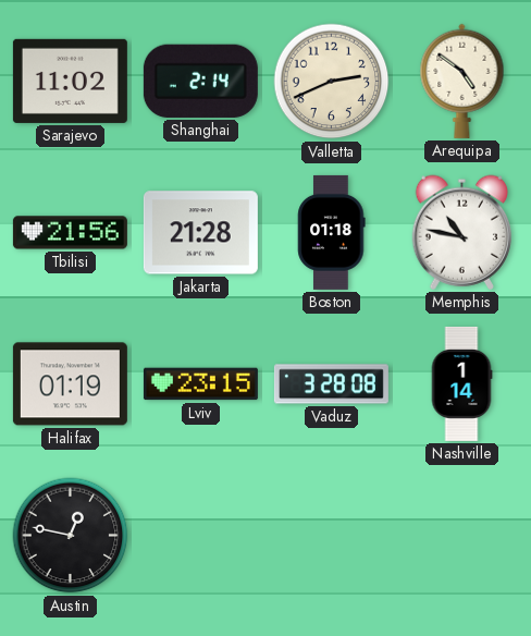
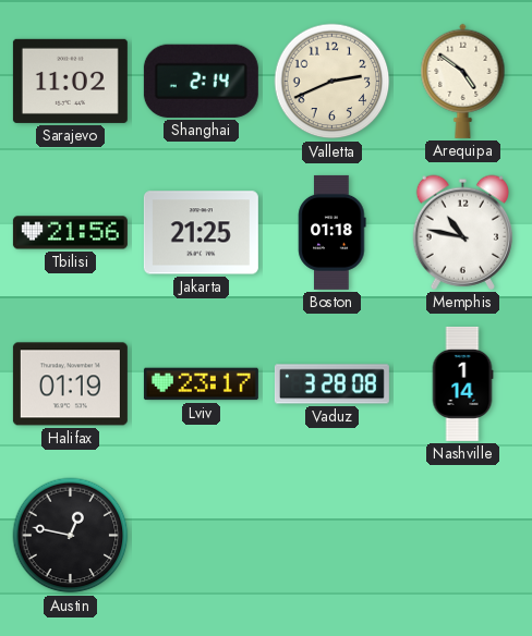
Jakarta: 21:28 -> 21:25 (201, 233)
Lviv: 23:15 -> 23:17 (201, 384)
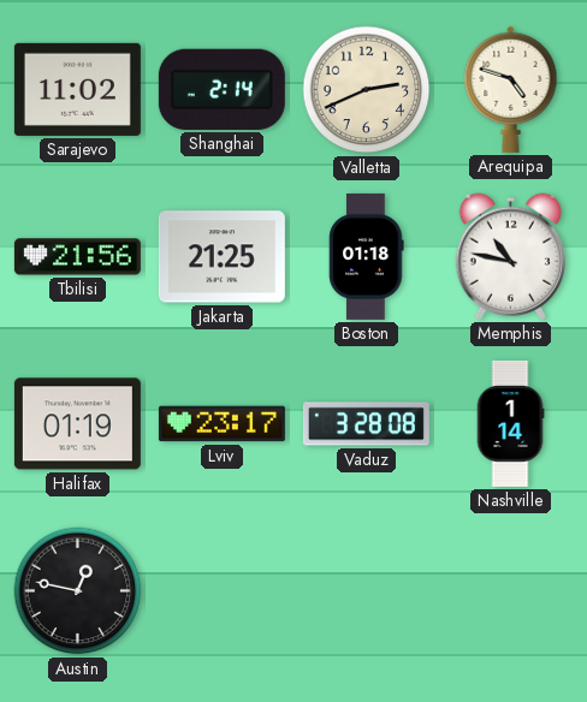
Arequipa: 4:51 -> 4:48 (511, 89)
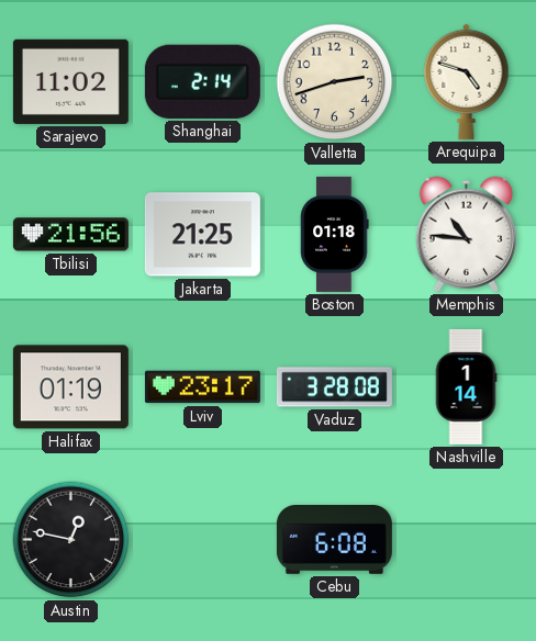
Valletta: 2:41 -> 2:42 (335, 82)
Memphis: 10:47 -> 10:46 (466, 234)
Cebu: none -> 6:08 (334, 540)
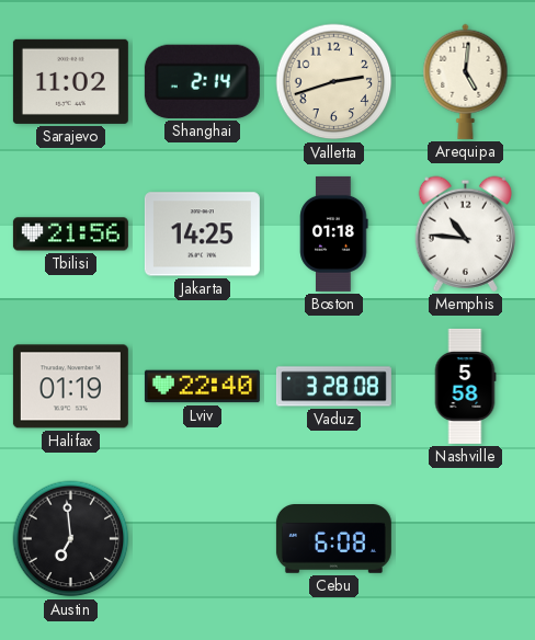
Arequipa: 4:48 -> 5:01 (466, 81)
Jakarta: 21:25 -> 14:25 (202, 235)
Lviv: 23:17 -> 22:40 (202, 387)
Nashville: 1:14 -> 5:58 (465, 386)
Austin: 12:47 -> 6:59 (71, 539)
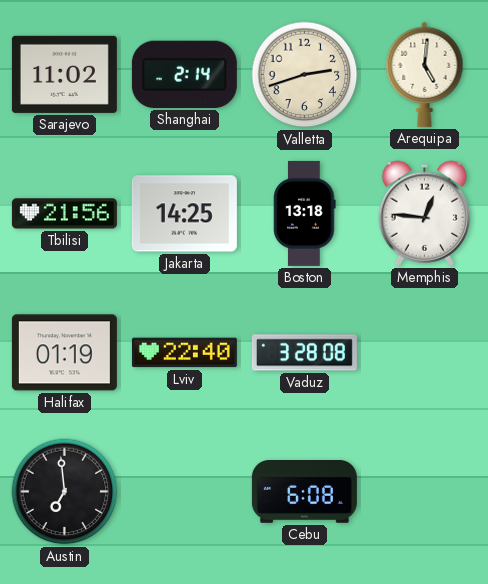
Boston: 01:18 -> 13:18 (305, 213)
Memphis: 10:46 -> 12:46 (424, 213)
Nashville: 5:58 -> none (465, 386)
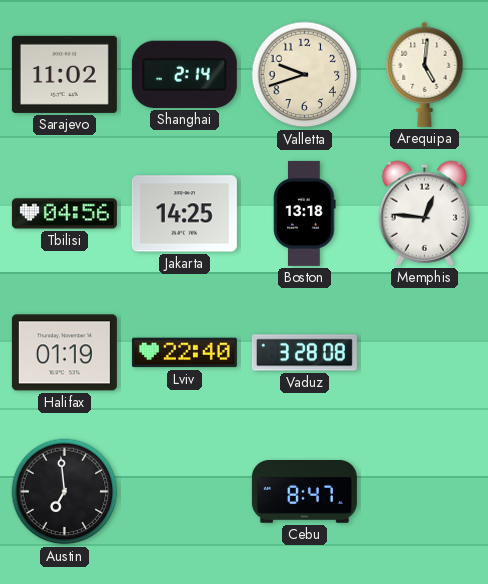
Valletta: 2:42 -> 9:42 (305, 75)
Tbilisi: 21:56 -> 04:56 (64, 214)
Cebu: 6:08 -> 8:47 (304, 492)
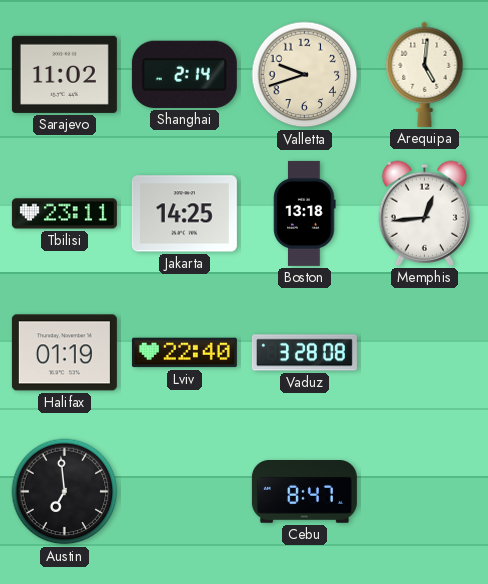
Tbilisi: 04:56 -> 23:11 (64, 214)
Memphis: 12:46 -> 12:44 (424, 213)
